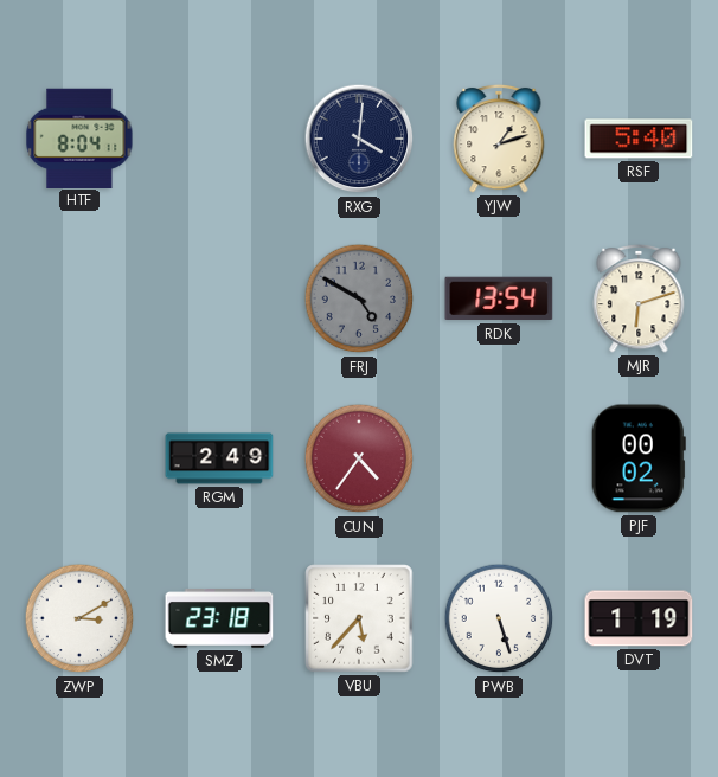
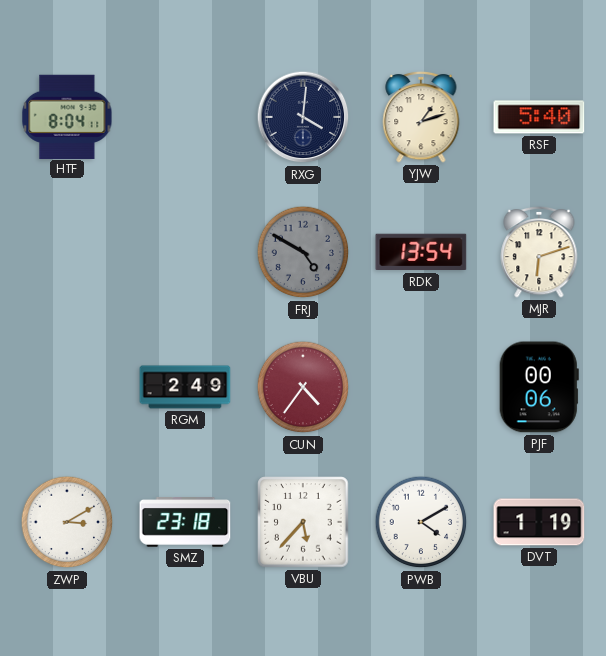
PJF: 00:02 -> 00:06 (539, 387)
PWB: 5:27 -> 4:10 (421, 522)
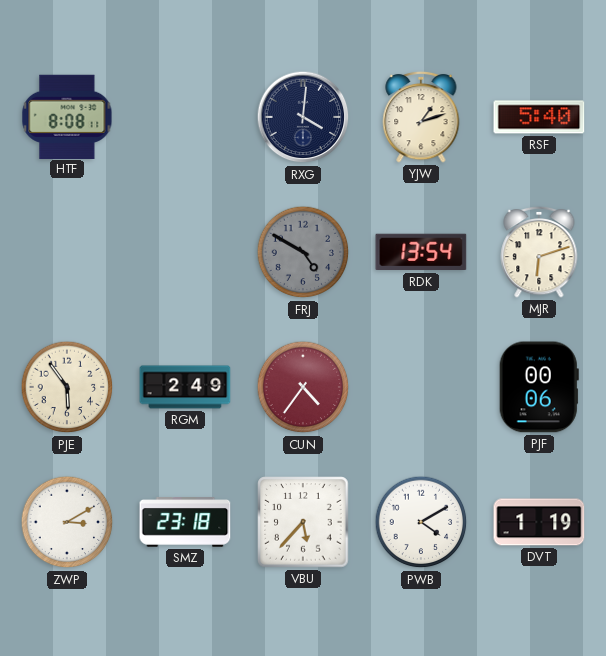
HTF: 8:04 -> 8:08 (67, 116)
PJE: none -> 5:54 (67, 387)
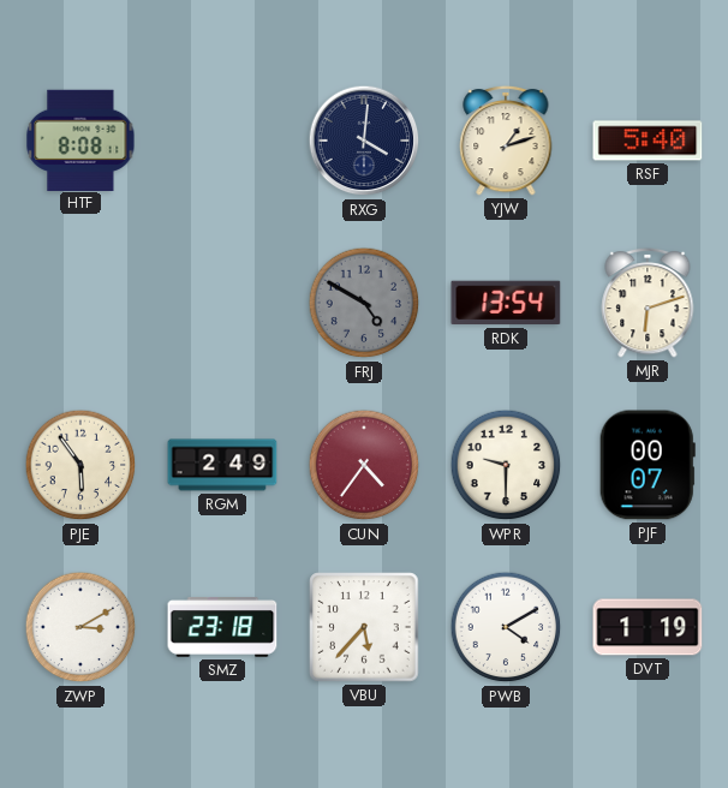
WPR: none -> 9:30 (506, 465)
PJF: 00:06 -> 00:07 (648, 465)
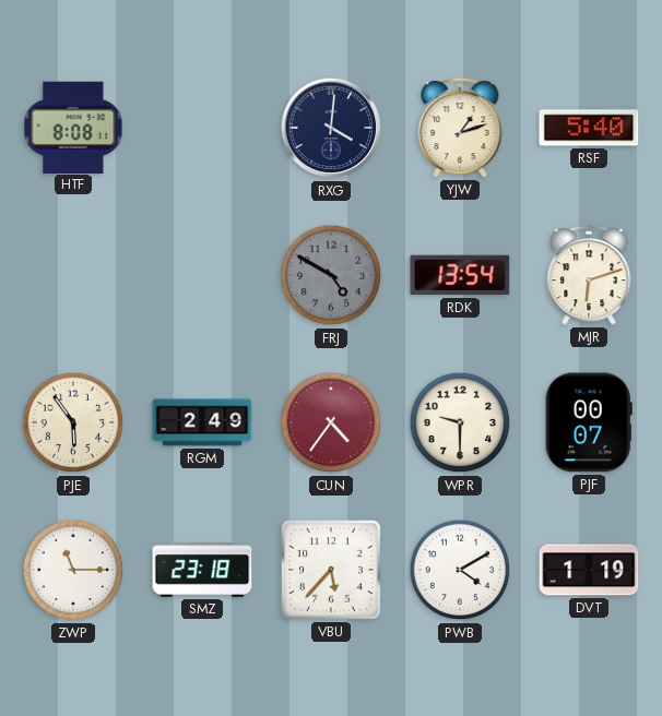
ZWP: 3:10 -> 11:15 (73, 570)
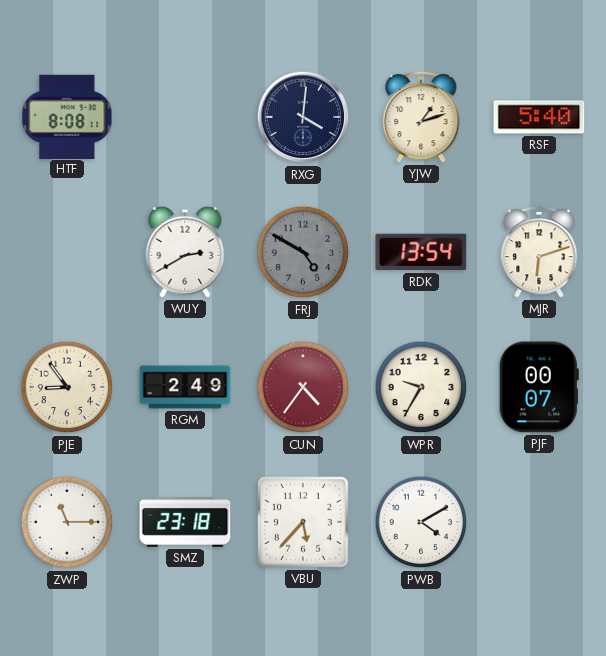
WUY: none -> 2:40 (185, 252)
PJE: 5:54 -> 8:54 (67, 387)
WPR: 9:30 -> 9:35 (421, 387)
DVT: 1:19 -> none (589, 570)
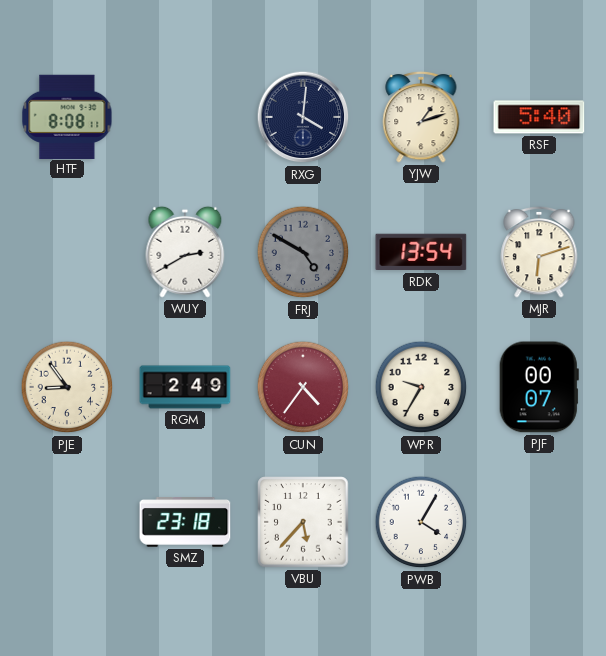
ZWP: 11:15 -> none (67, 522)
PWB: 4:10 -> 4:05 (421, 522)
